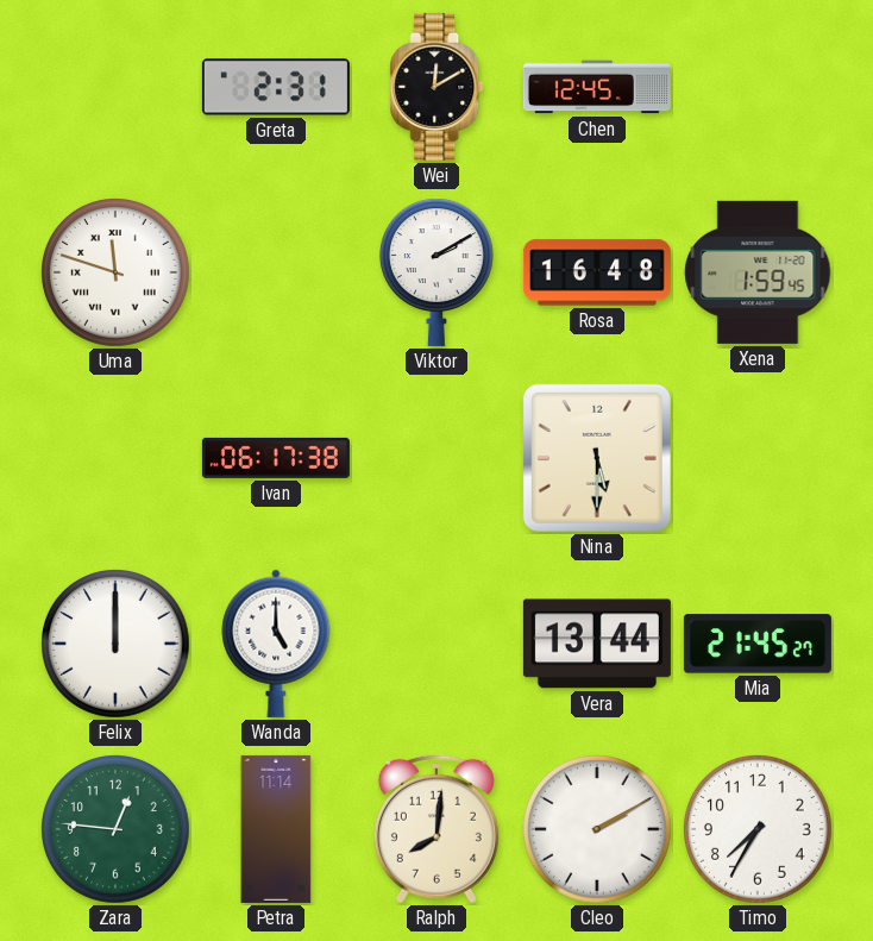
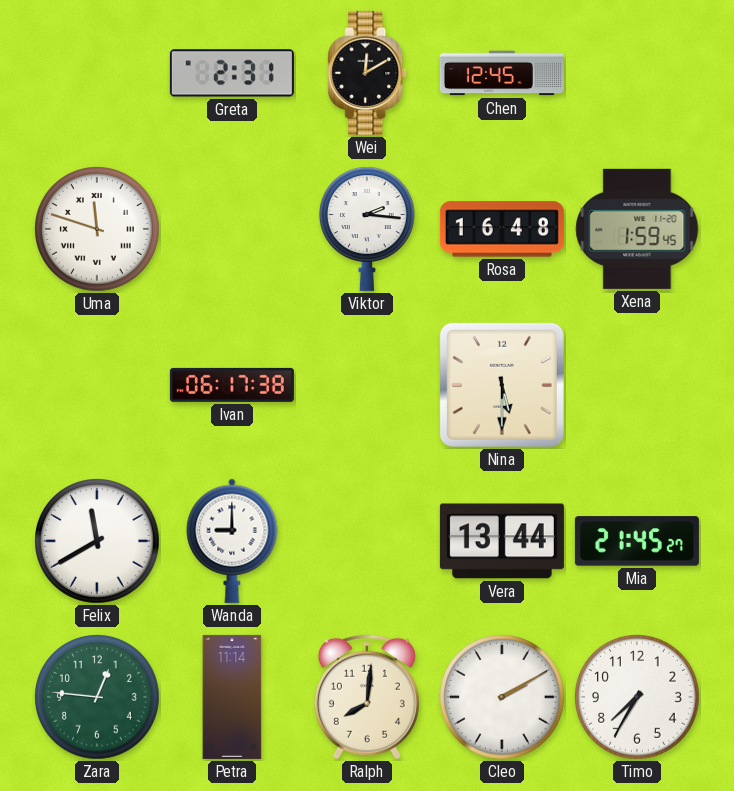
Viktor: 2:10 -> 2:16 (367, 229)
Felix: 12:00 -> 11:40 (98, 542)
Wanda: 5:00 -> 9:00 (232, 541)
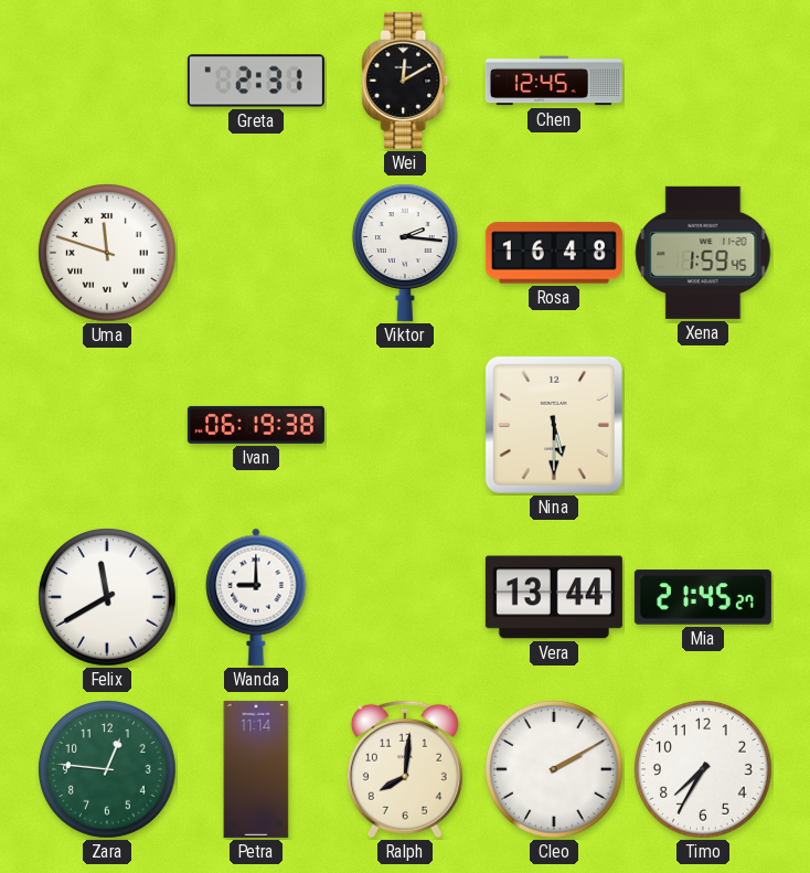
Ivan: 06:17 -> 06:19 (256, 425)
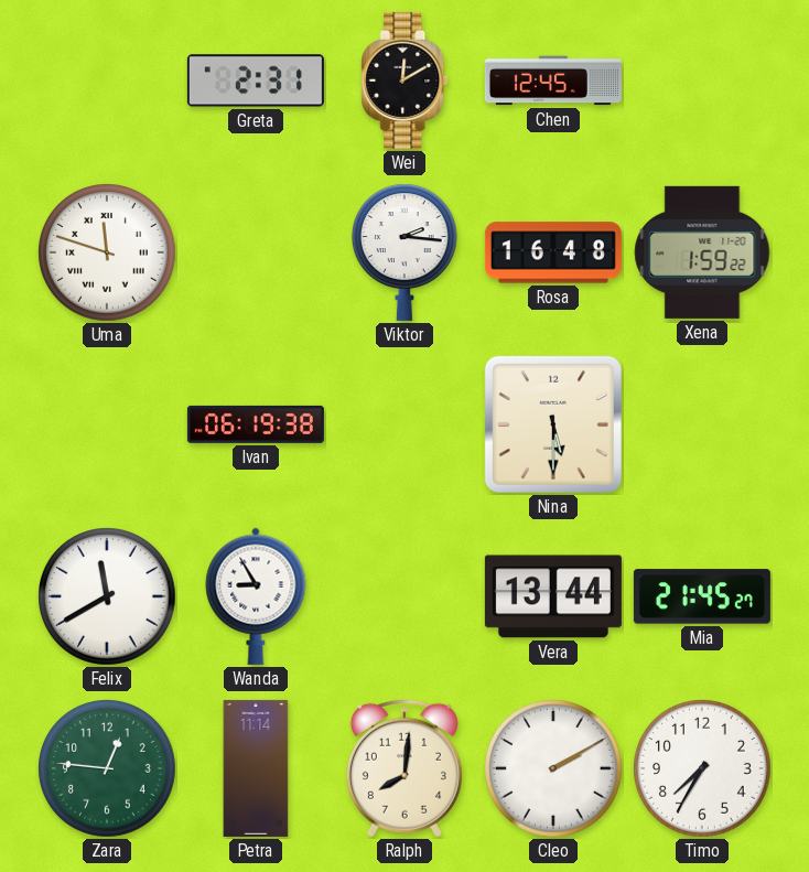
Xena: 1:59:45 -> 1:59:22 (702, 252)
Wanda: 9:00 -> 8:55 (256, 596)
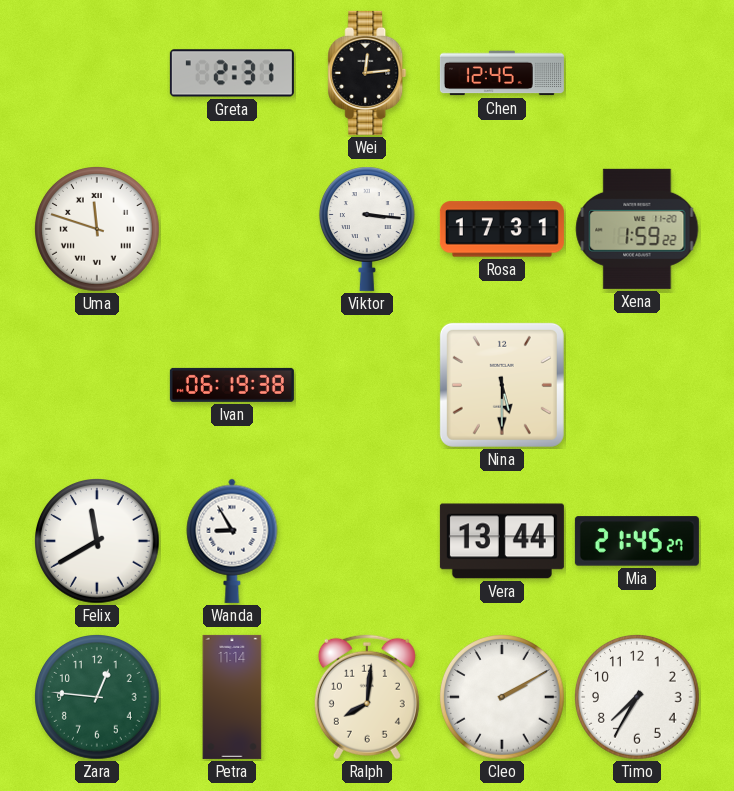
Wei: 12:10 -> 12:14 (367, 73)
Viktor: 2:16 -> 3:16 (367, 229)
Rosa: 16:48 -> 17:31 (502, 229)
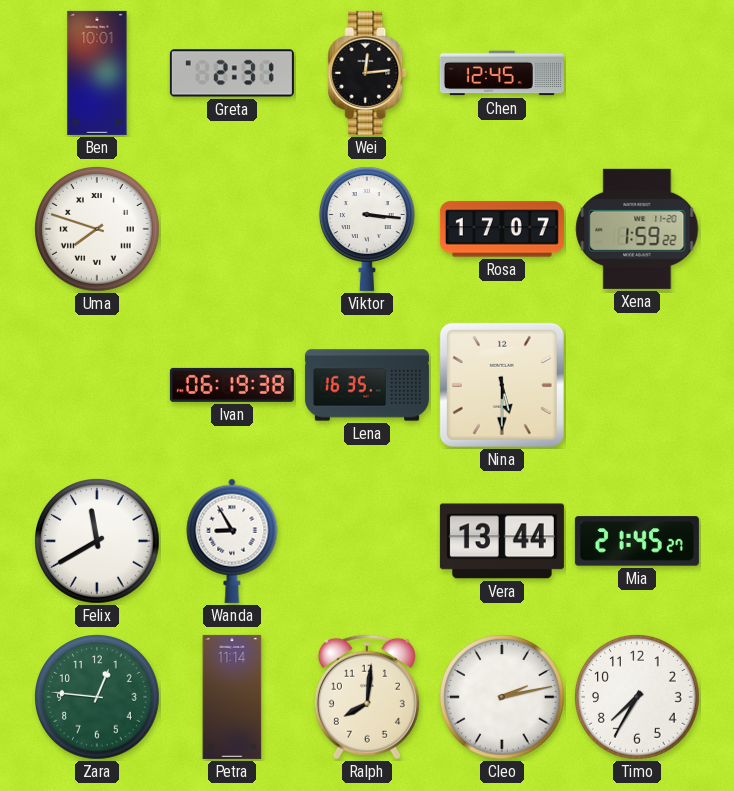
Ben: none -> 10:01 (97, 73)
Uma: 11:48 -> 7:48 (98, 230)
Rosa: 17:31 -> 17:07 (502, 229)
Lena: none -> 16:35 (367, 385)
Cleo: 2:10 -> 2:13 (503, 698)
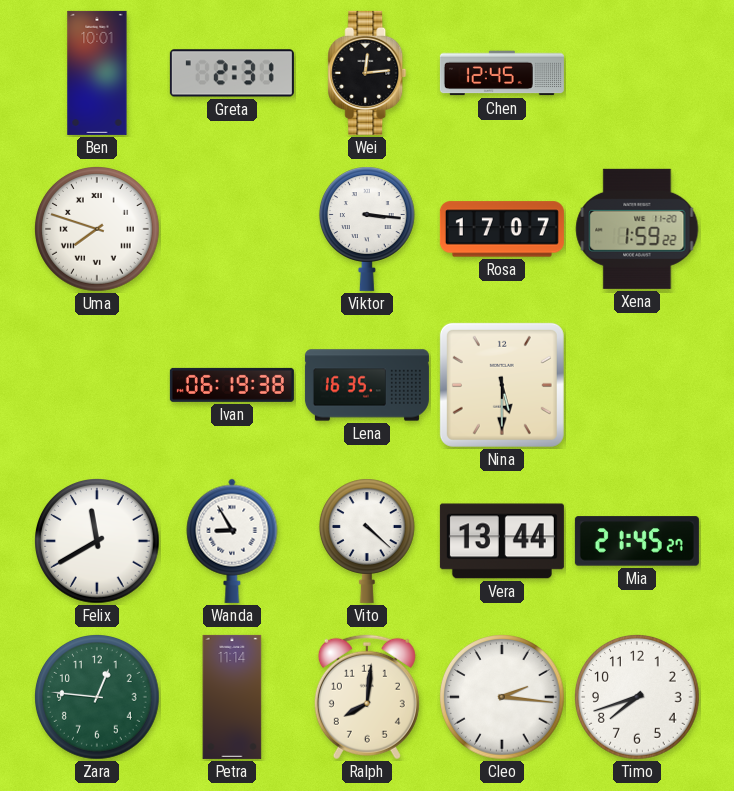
Vito: none -> 4:22 (367, 541)
Cleo: 2:13 -> 2:16 (503, 698)
Timo: 7:35 -> 7:42 (638, 698)
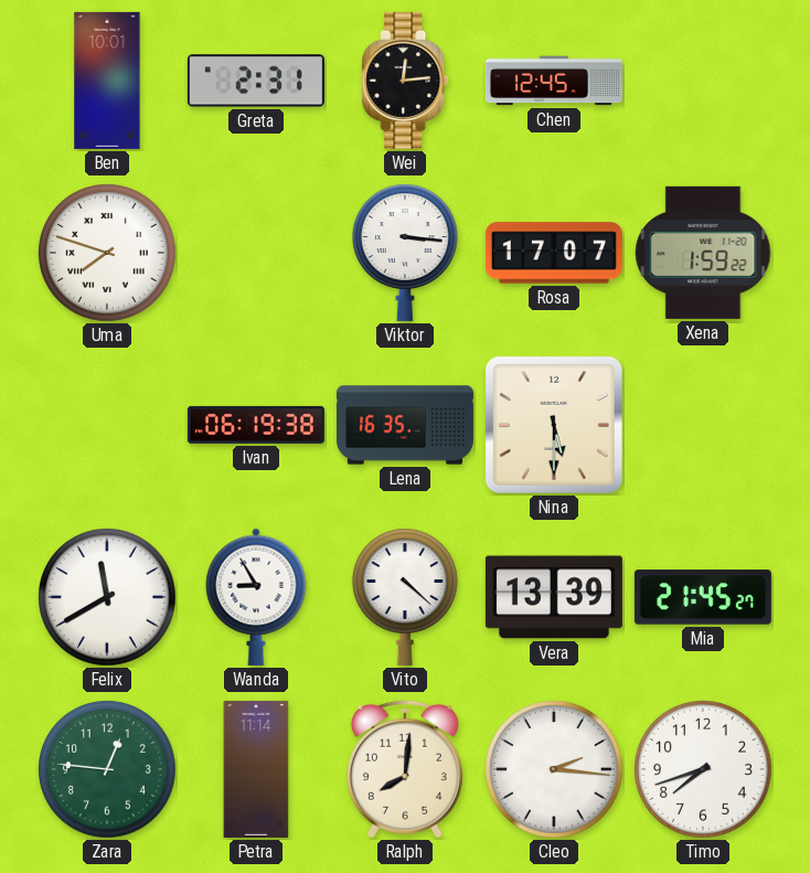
Vera: 13:44 -> 13:39 (554, 597)
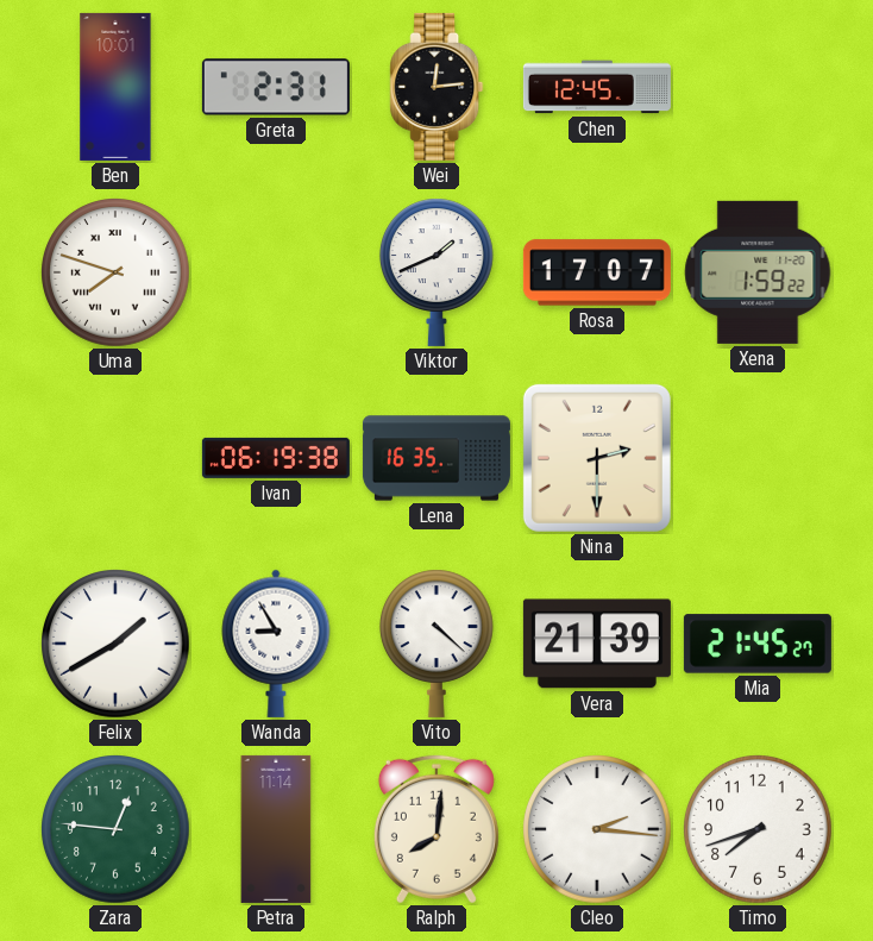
Viktor: 3:16 -> 1:41 (436, 272)
Nina: 5:30 -> 2:30 (597, 458)
Felix: 11:40 -> 1:40 (117, 645)
Vera: 13:39 -> 21:39 (597, 644)
